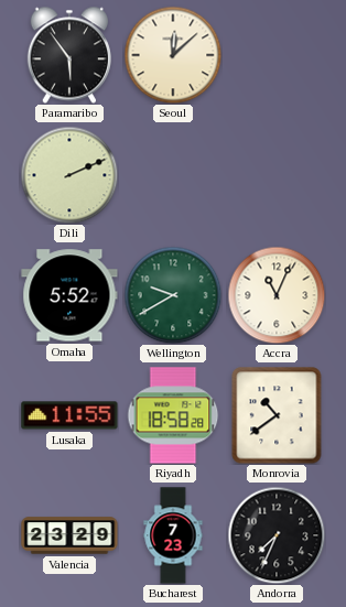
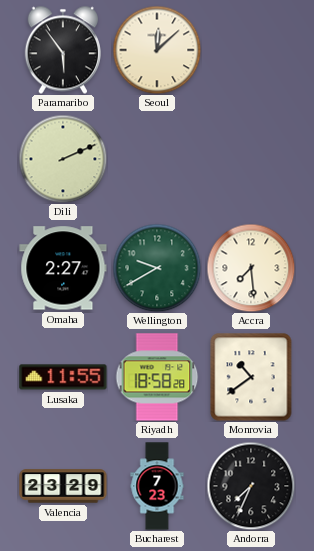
Omaha: 5:52 -> 2:27 (63, 268)
Accra: 11:04 -> 7:29 (251, 268)
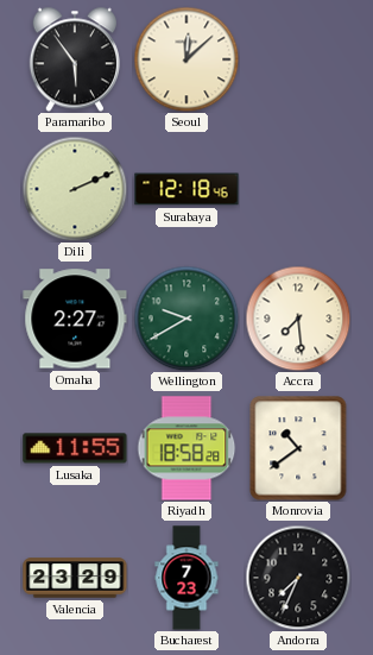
Surabaya: none -> 12:18 (186, 189)
